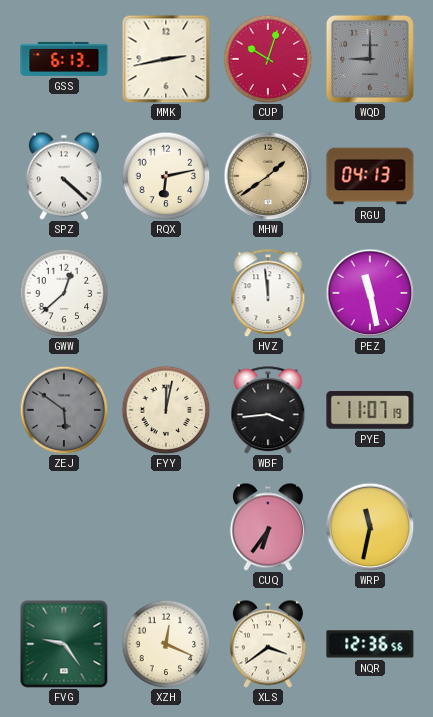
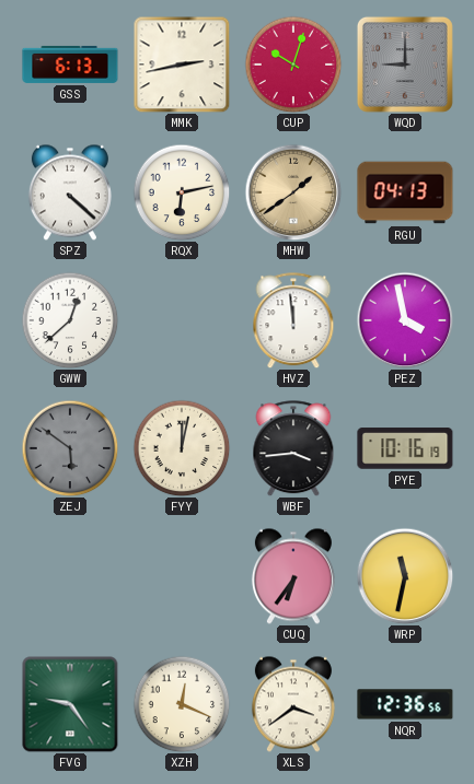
PEZ: 11:28 -> 3:58 (405, 320)
PYE: 11:07 -> 10:16 (405, 448)
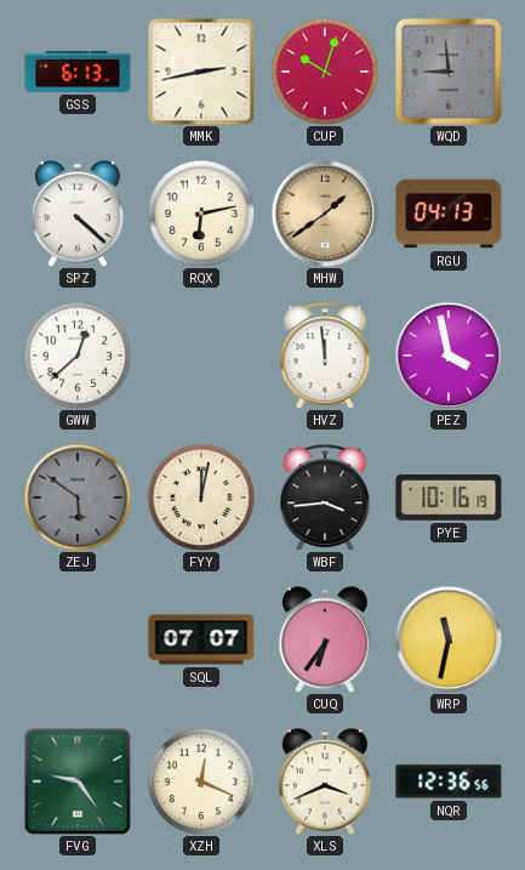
WQD: 9:00 -> 8:59 (449, 72)
SQL: none -> 07:07 (201, 639)
XLS: 3:39 -> 3:41 (325, 781)
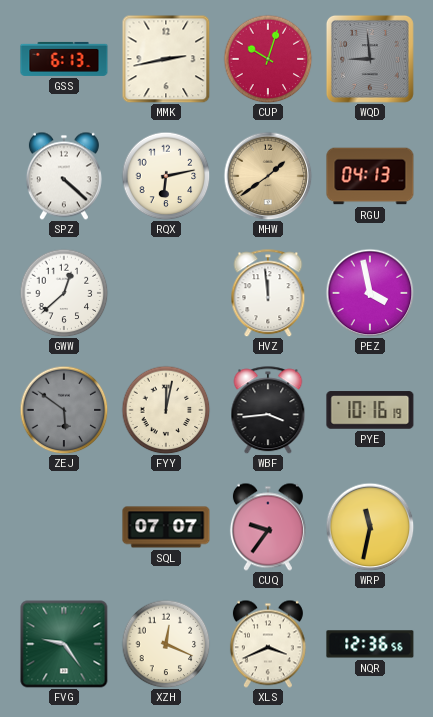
CUQ: 6:36 -> 9:36 (268, 527)
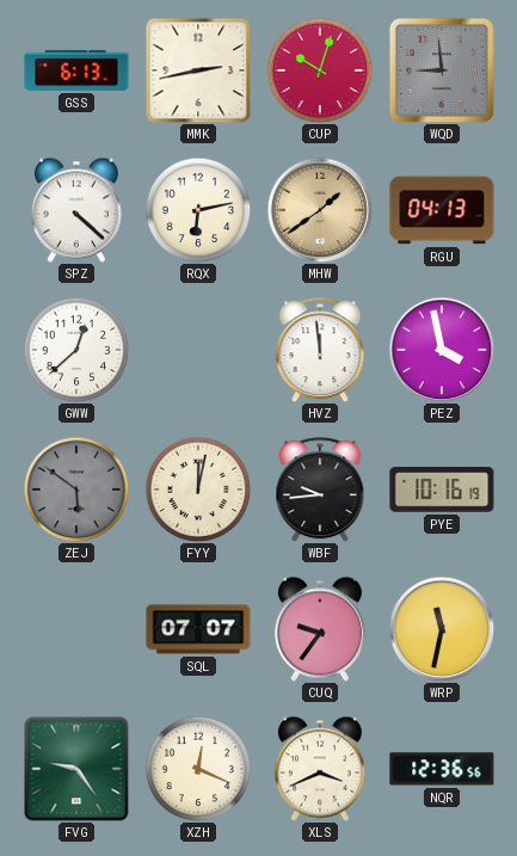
WBF: 3:44 -> 9:44 (320, 489)
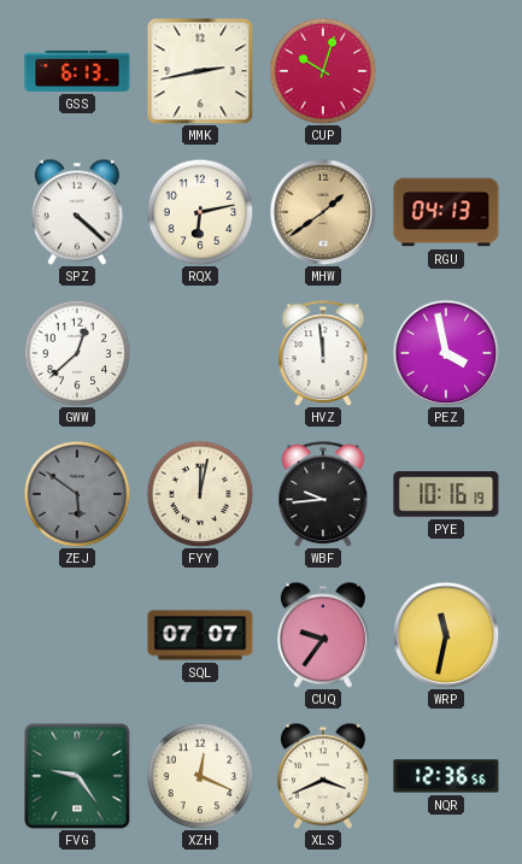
WQD: 8:59 -> none (442, 70)
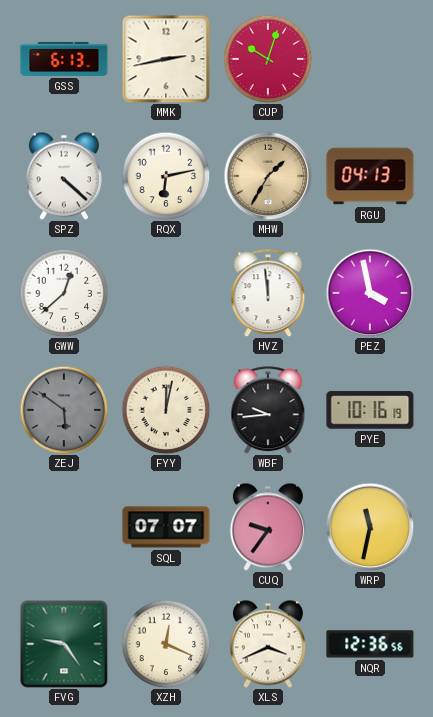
MHW: 1:39 -> 1:35 (268, 176)
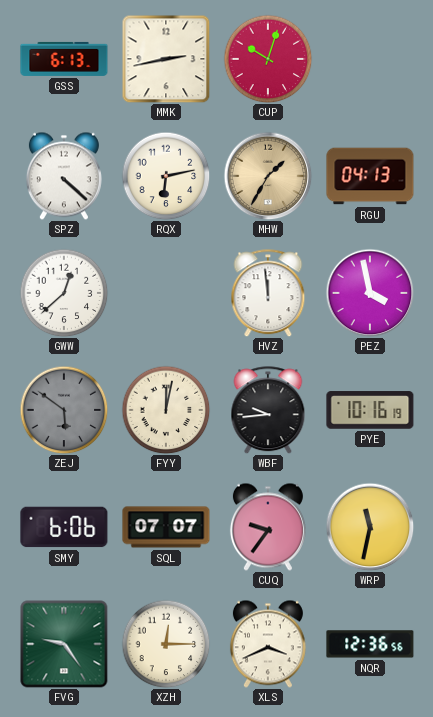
SMY: none -> 6:06 (64, 527)
XZH: 12:19 -> 12:15 (166, 644)
